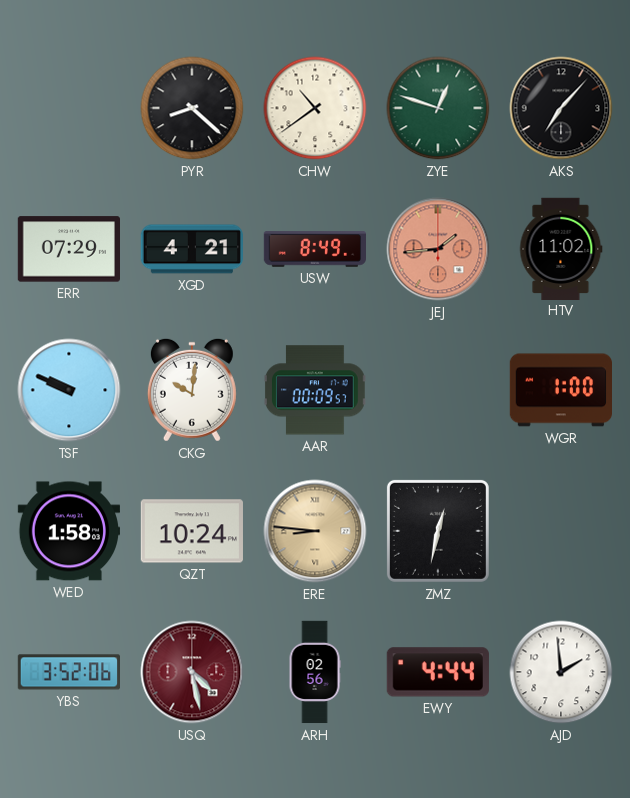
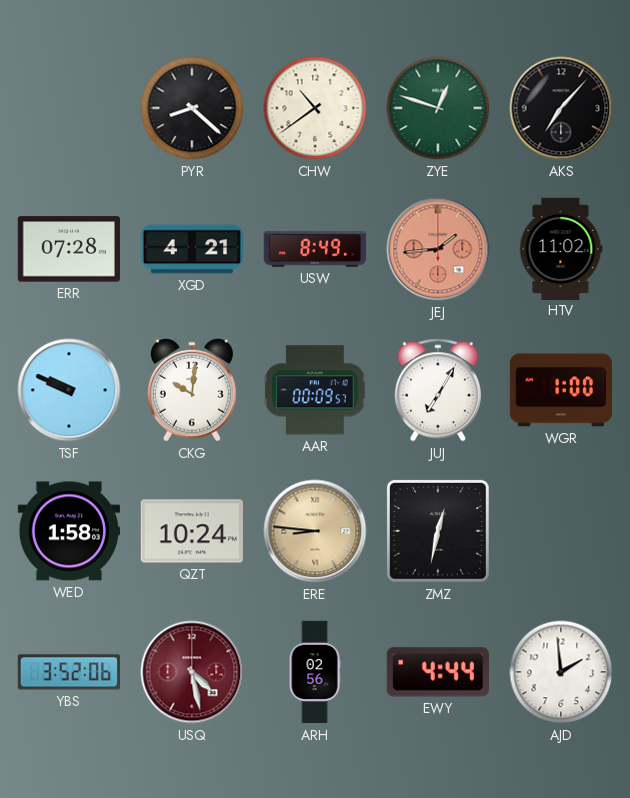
ERR: 07:29 -> 07:28 (68, 249)
JUJ: none -> 7:05 (438, 390)
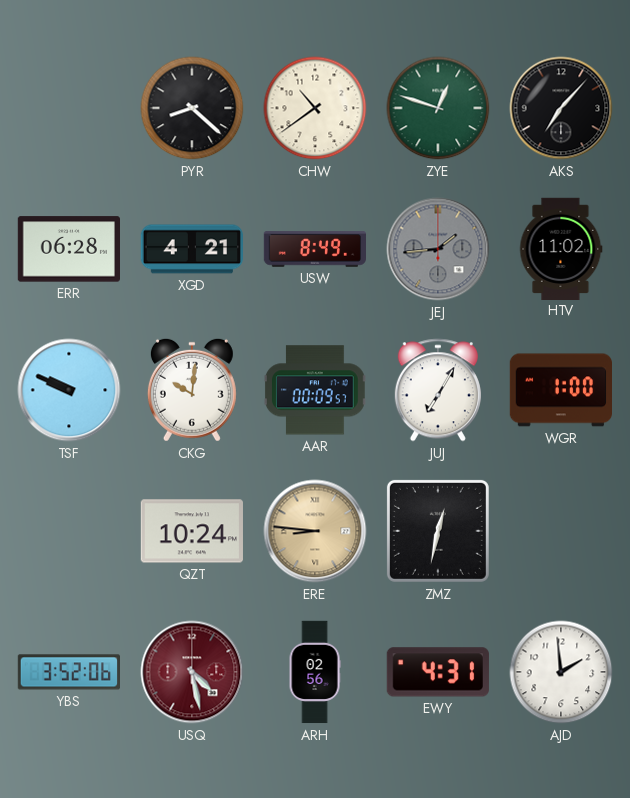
ERR: 07:28 -> 06:28 (68, 249)
JEJ dial: salmon -> grey (438, 249)
WED: 1:58 -> none (68, 531)
EWY: 4:44 -> 4:31 (438, 672)
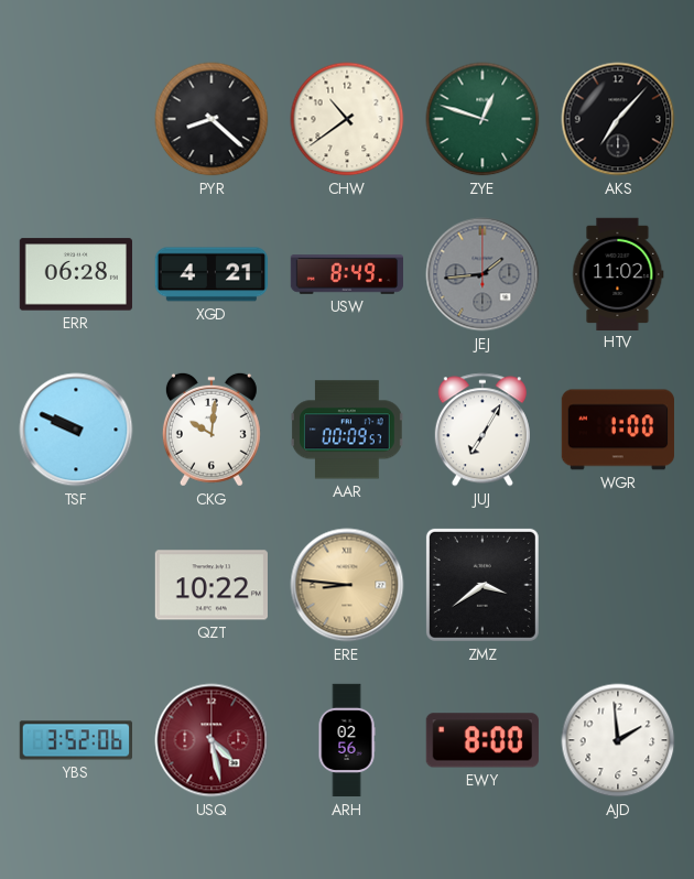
QZT: 10:24 -> 10:22 (212, 585)
ZMZ: 12:32 -> 3:39 (482, 585)
EWY: 4:31 -> 8:00 (482, 740)
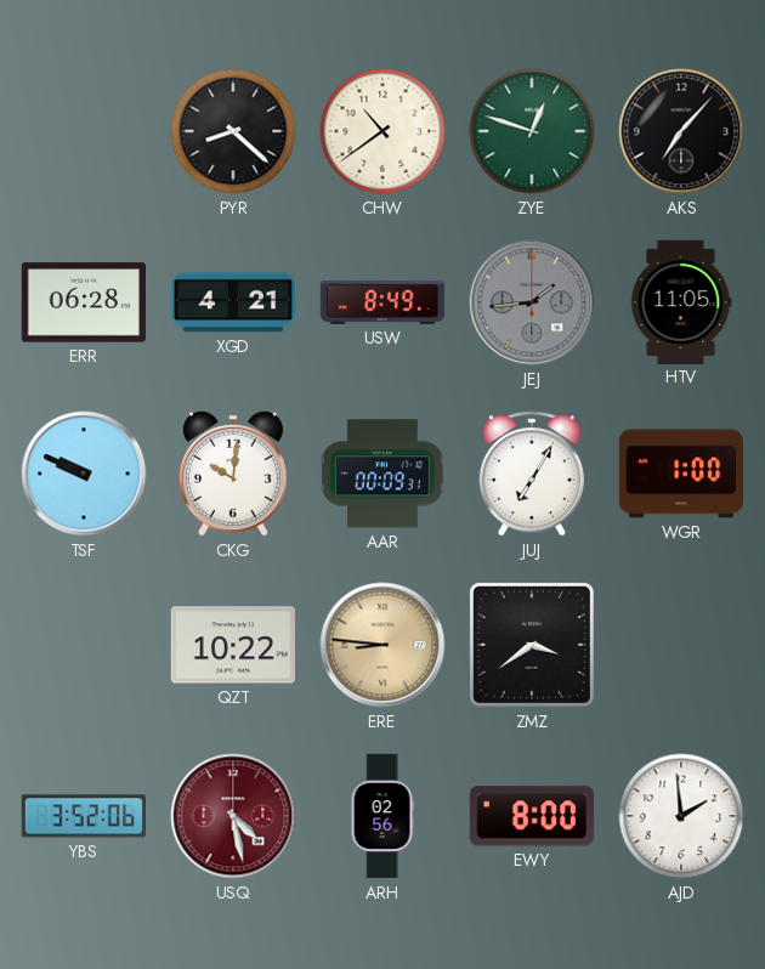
HTV: 11:02 -> 11:05 (681, 301)
AAR: 00:09:57 -> 00:09:31 (382, 474)
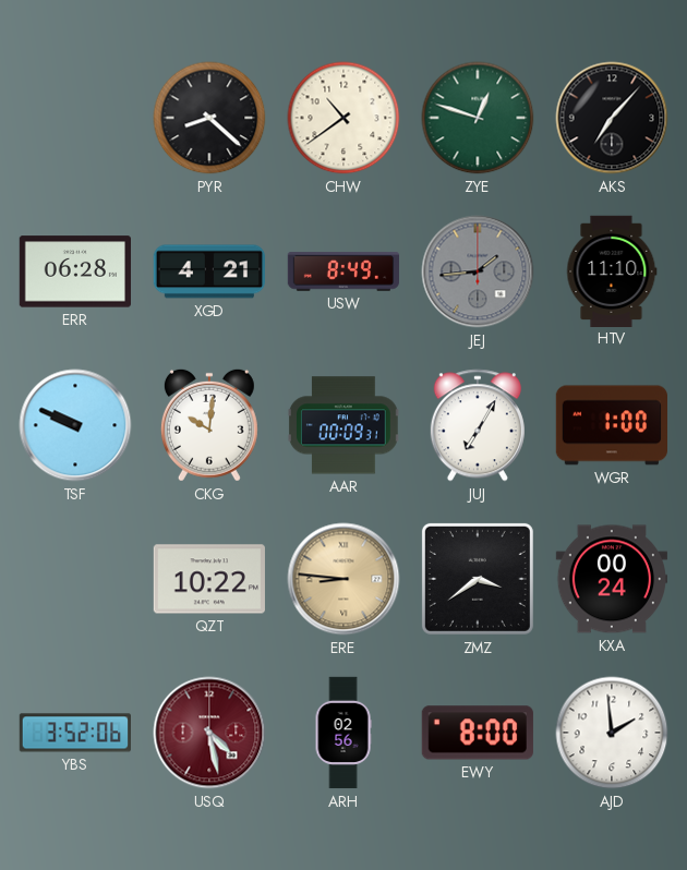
HTV: 11:05 -> 11:10 (612, 270)
KXA: none -> 00:24 (611, 579)
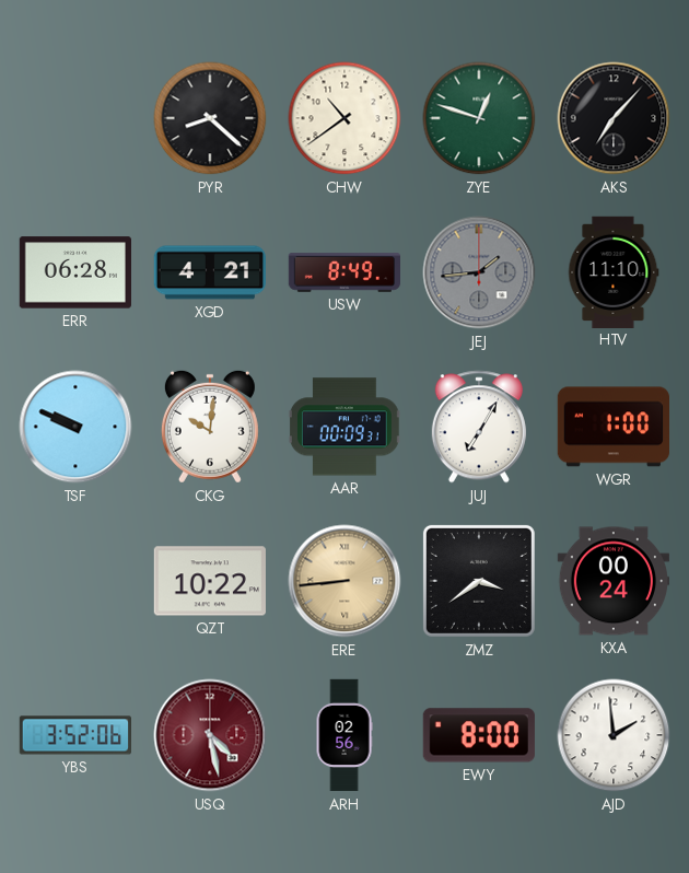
ERE: 8:46 -> 8:44 (344, 581)
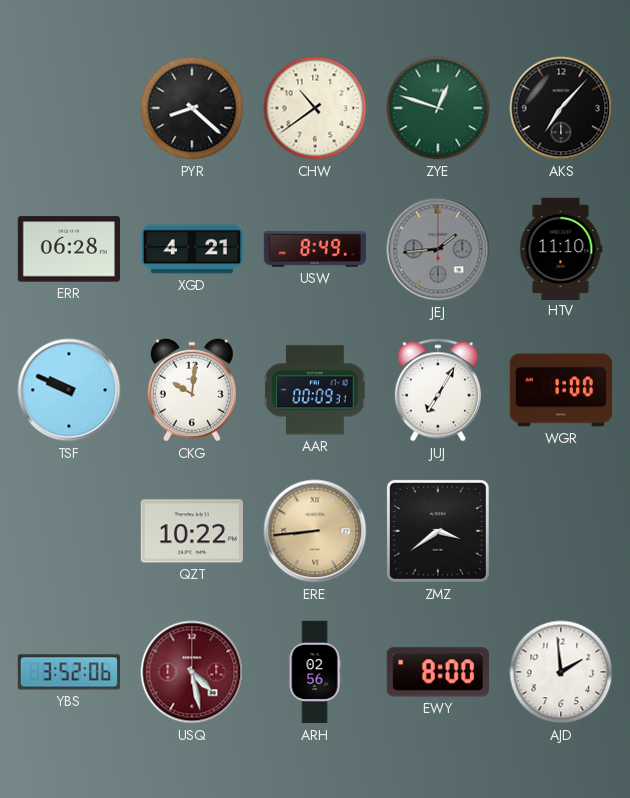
KXA: 00:24 -> none (612, 581)
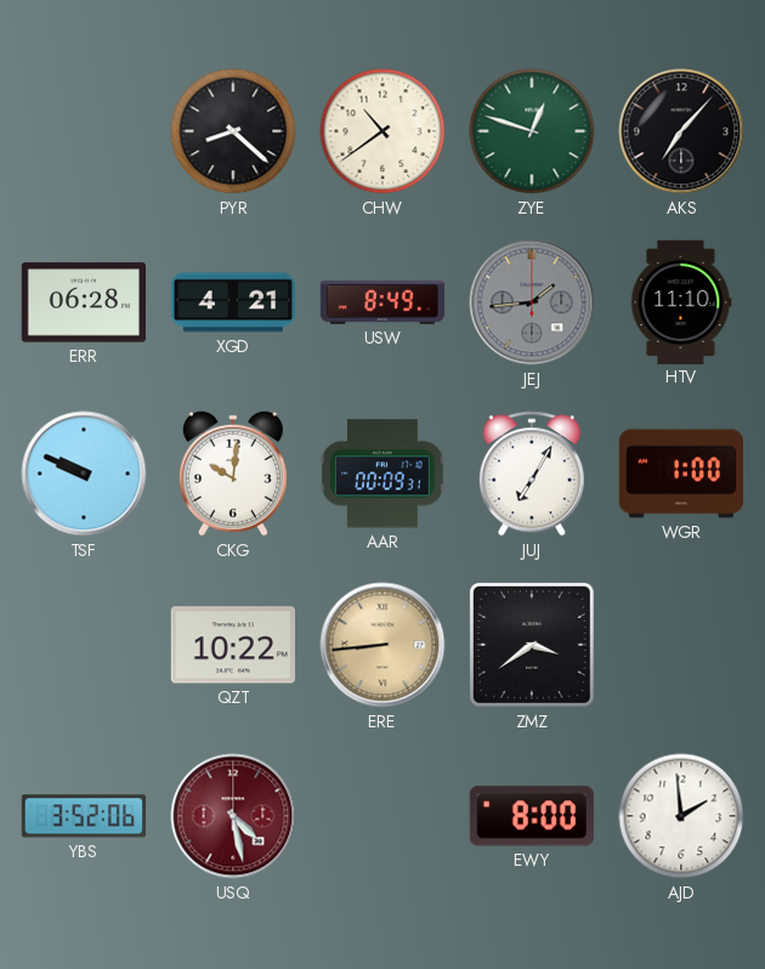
ARH: 02:56 -> none (315, 672)
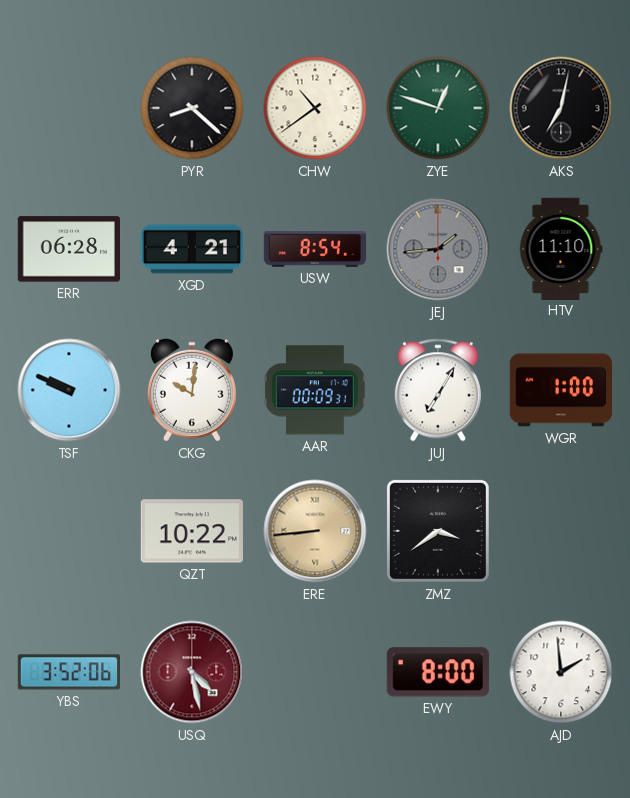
AKS: 7:07 -> 7:02 (561, 108)
USW: 8:49 -> 8:54 (314, 249)
